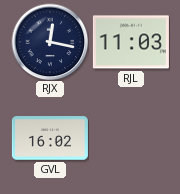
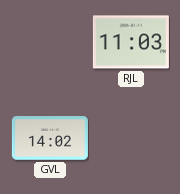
RJX: 12:17 -> none (50, 42)
GVL: 16:02 -> 14:02 (50, 138)
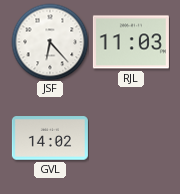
JSF: none -> 6:23 (50, 42)
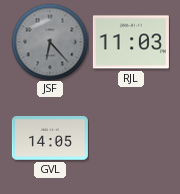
JSF dial: white -> grey (50, 42)
GVL: 14:02 -> 14:05 (50, 138)
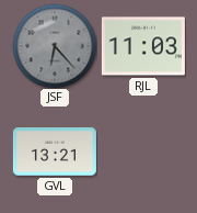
GVL: 14:05 -> 13:21 (55, 152)
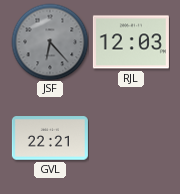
RJL: 11:03 -> 12:03 (131, 42)
GVL: 13:21 -> 22:21 (50, 138)
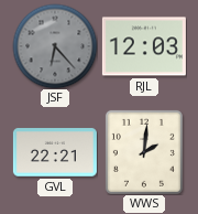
WWS: none -> 2:01 (144, 152)
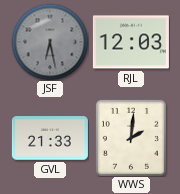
JSF: 6:23 -> 6:28 (50, 42)
GVL: 22:21 -> 21:33 (50, 138)
